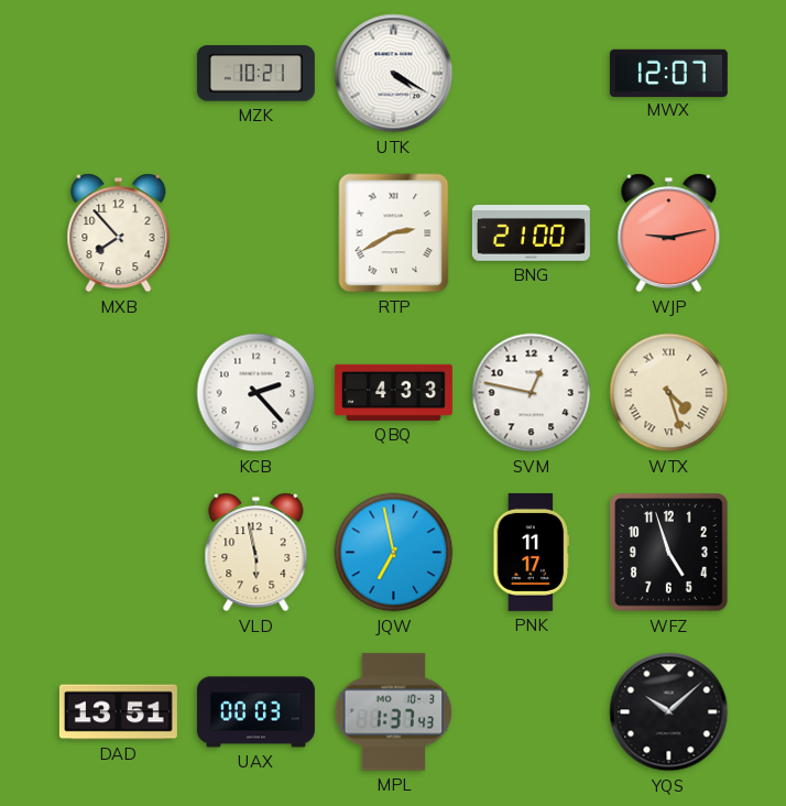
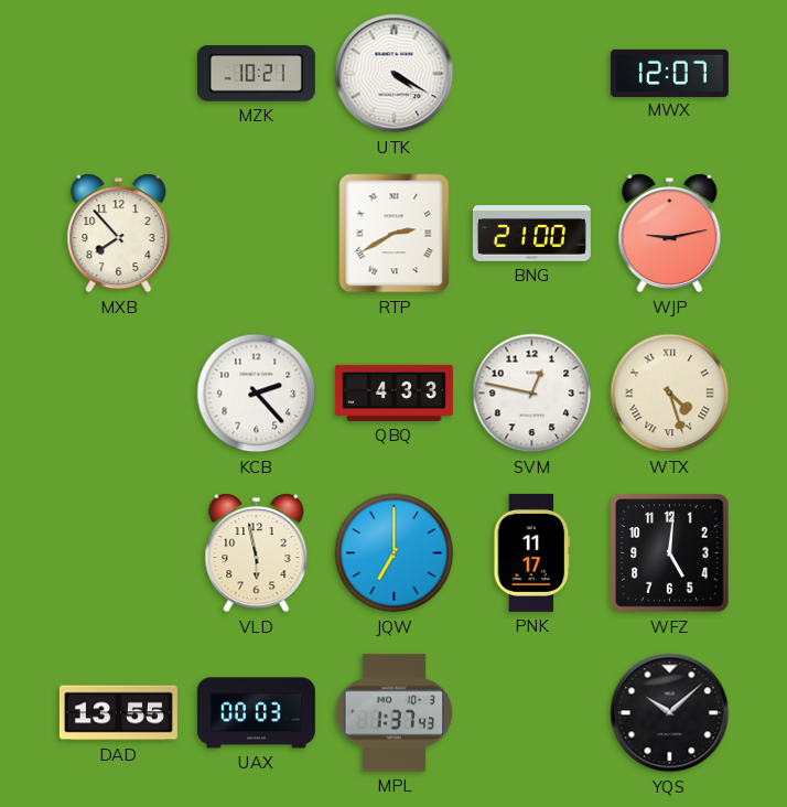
JQW: 6:58 -> 7:00 (395, 553)
WFZ: 4:57 -> 5:01 (670, 553)
DAD: 13:51 -> 13:55 (118, 713)
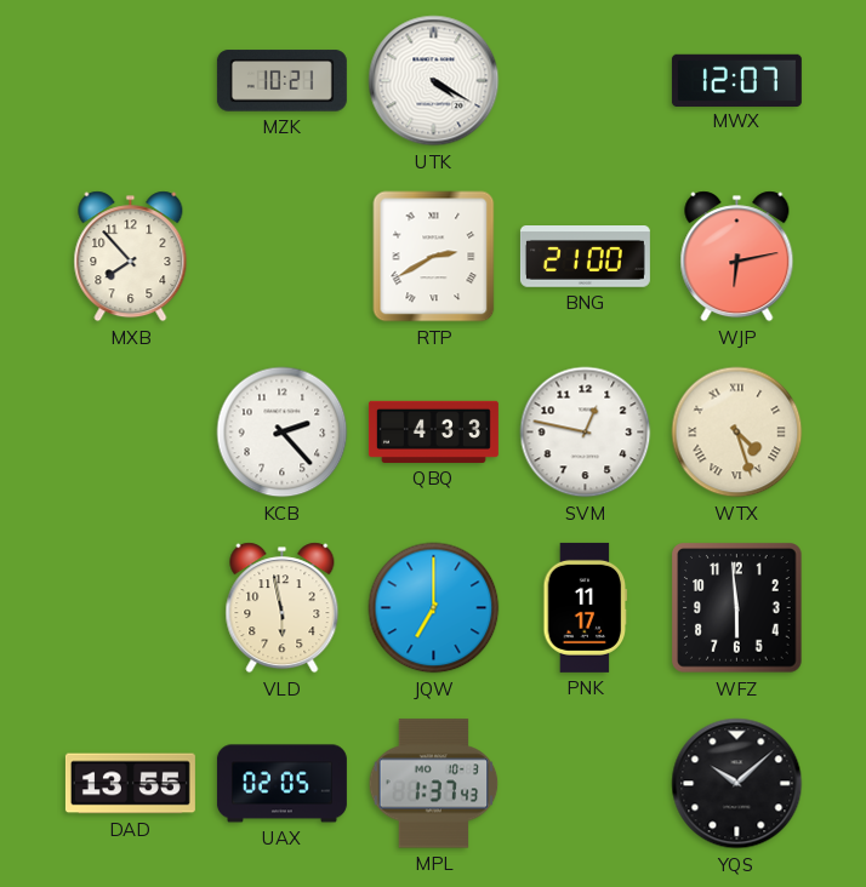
WJP: 9:13 -> 6:13 (737, 257)
WFZ: 5:01 -> 5:59 (737, 608)
UAX: 00:03 -> 02:05 (281, 784)
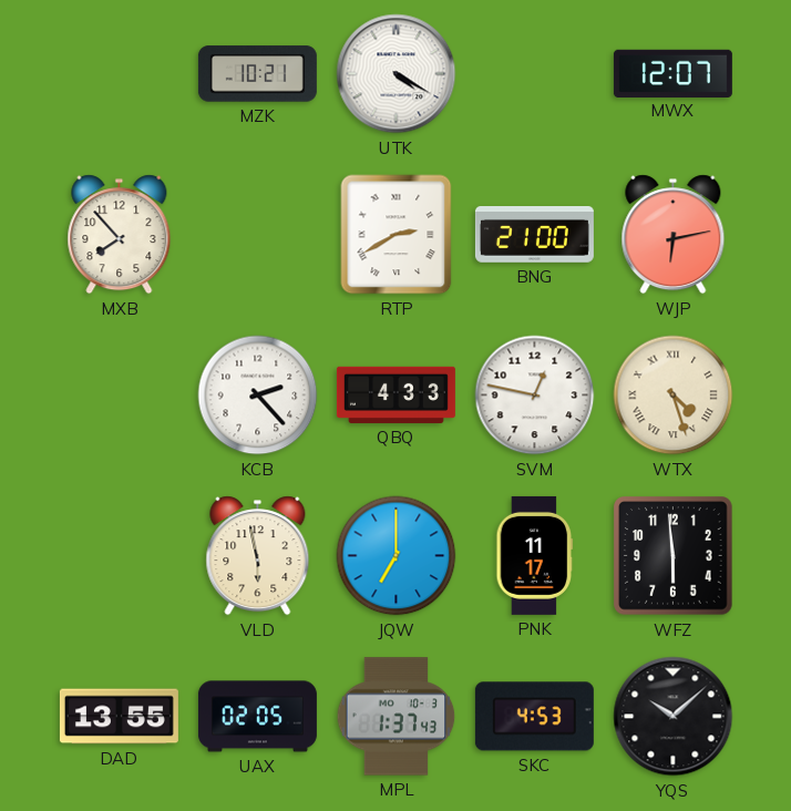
SKC: none -> 4:53 (534, 717)
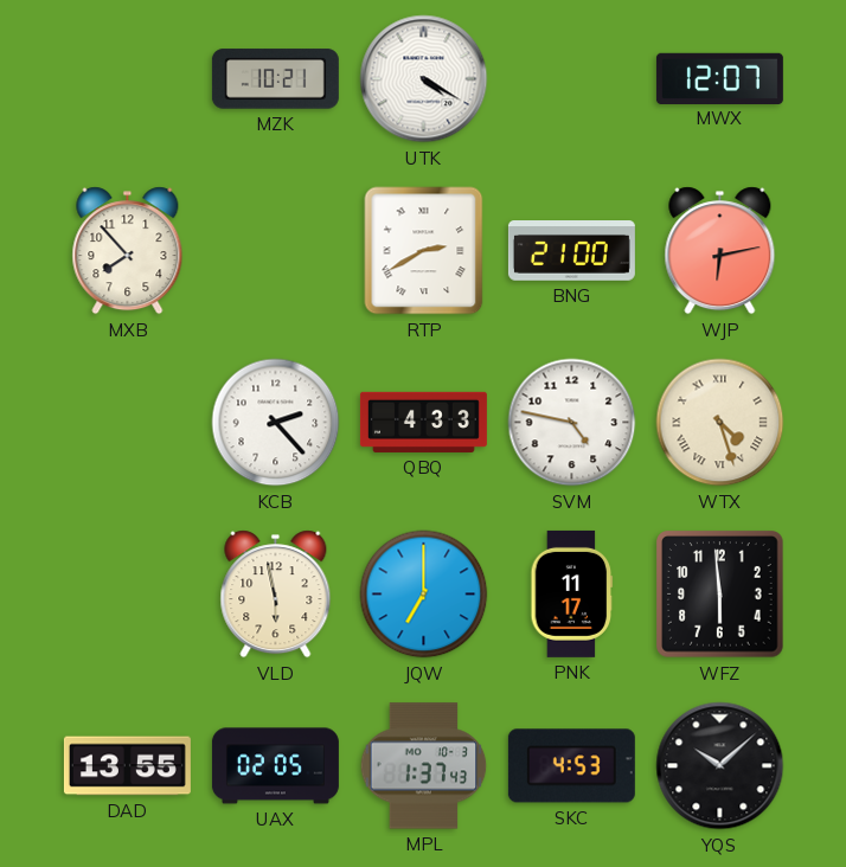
SVM: 12:47 -> 4:47 (572, 423)
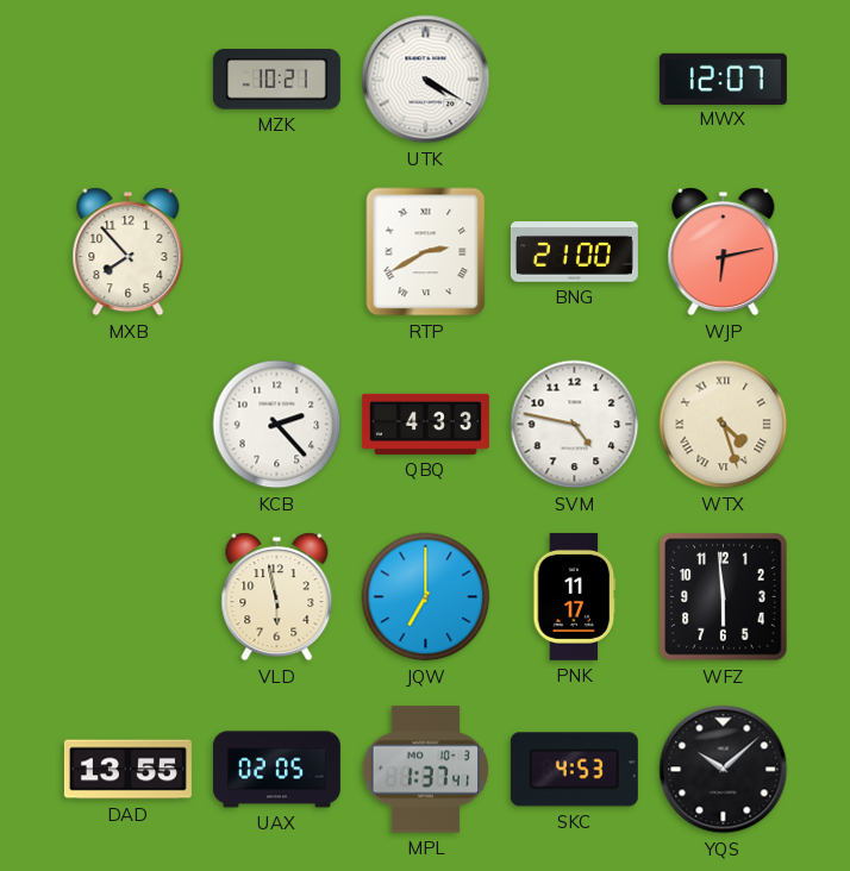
MPL: 1:37:43 -> 1:37:41 (426, 770)
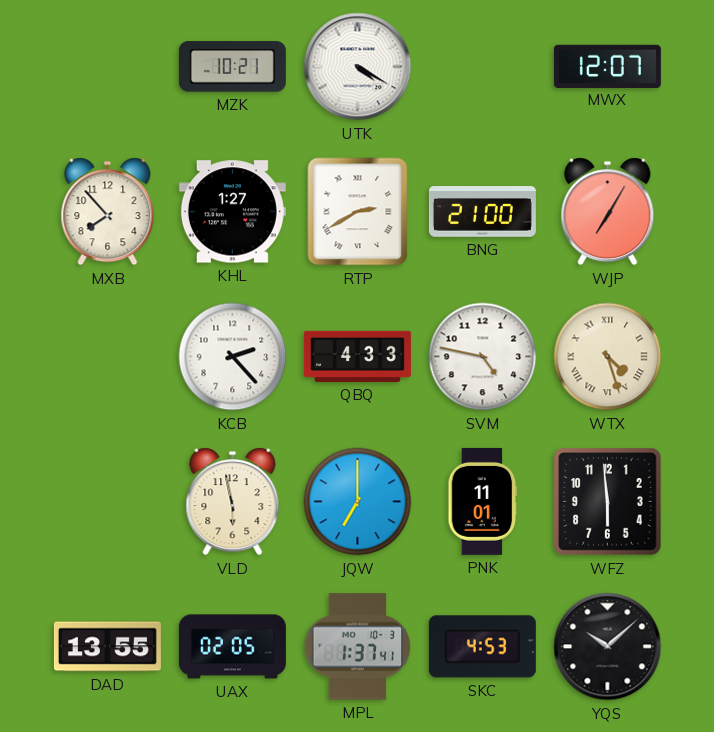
KHL: none -> 1:27 (232, 212)
WJP: 6:13 -> 7:05 (608, 212)
PNK: 11:17 -> 11:01 (483, 501)
